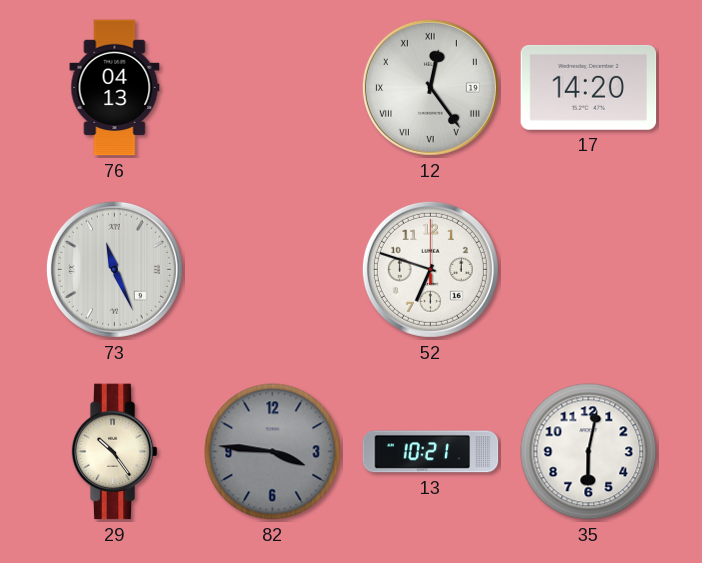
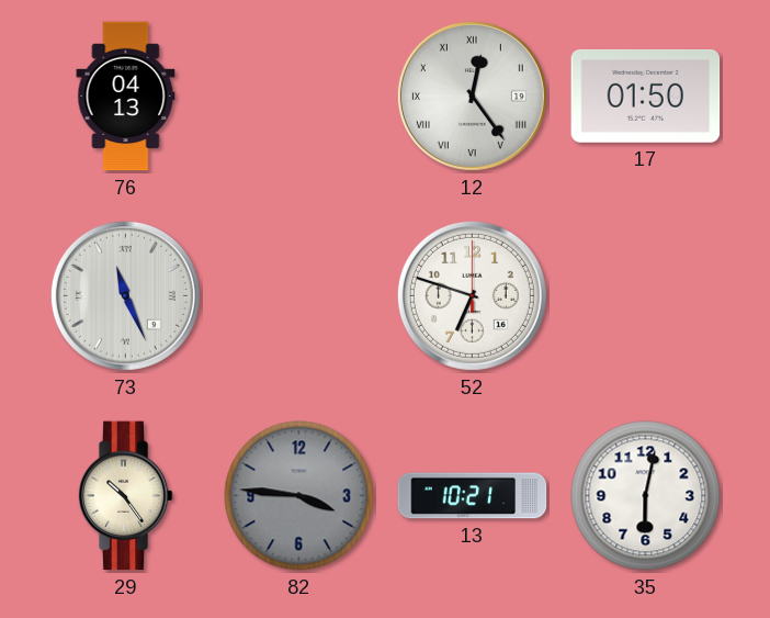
17: 14:20 -> 01:50 (646, 95)
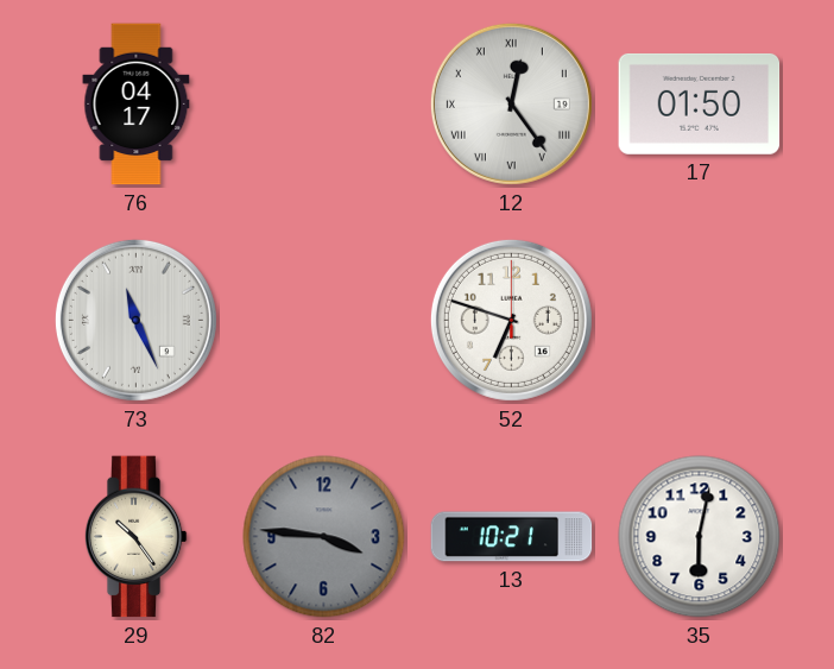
76: 04:13 -> 04:17 (137, 105)
